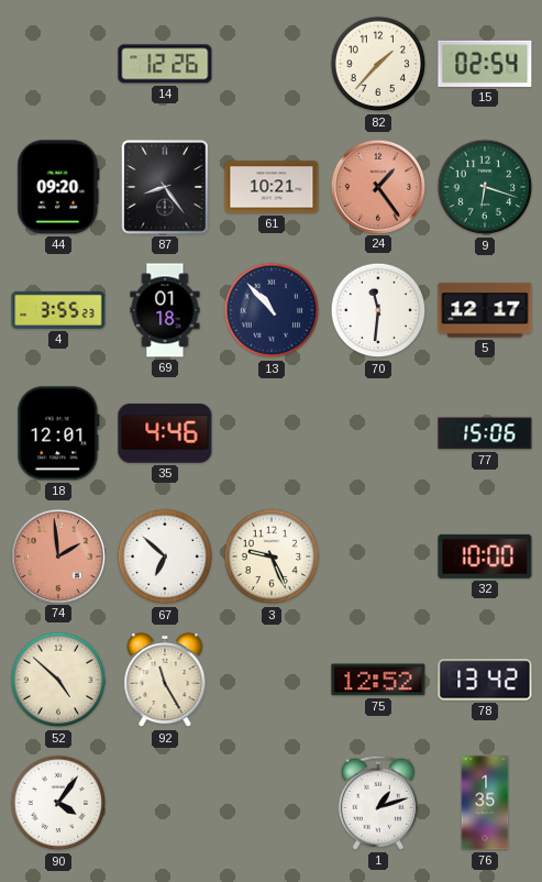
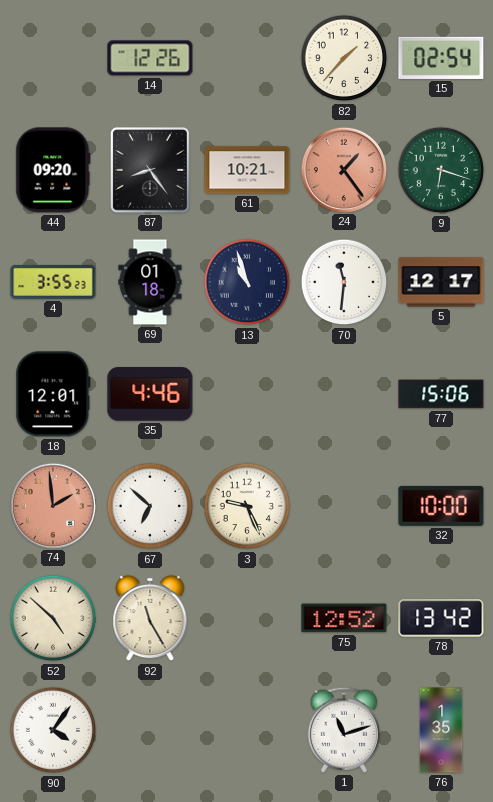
13: 10:53 -> 10:57 (247, 282)
1: 1:12 -> 11:12 (344, 730)
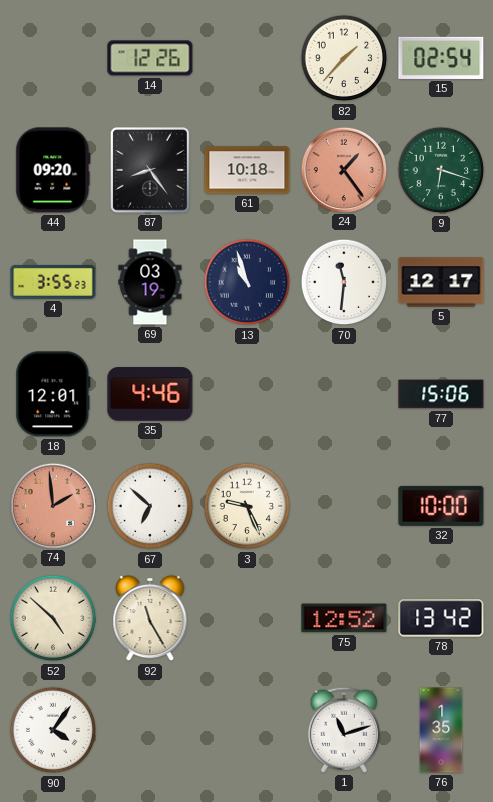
61: 10:21 -> 10:18 (247, 170)
69: 01:18 -> 03:19 (150, 282)
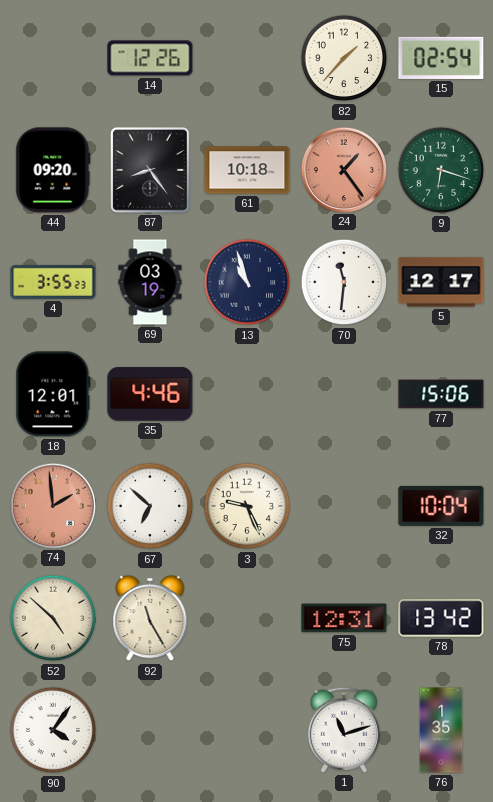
32: 10:00 -> 10:04 (441, 506)
75: 12:52 -> 12:31 (344, 618)
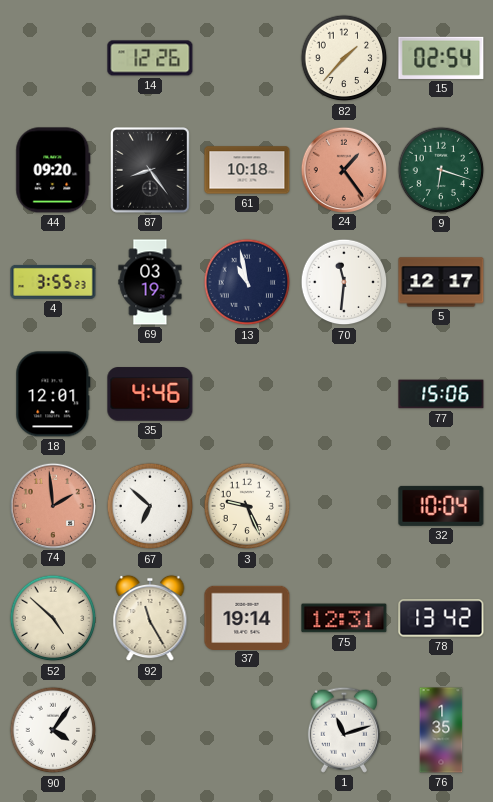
13: 10:57 -> 10:58 (247, 282)
37: none -> 19:14 (247, 617)
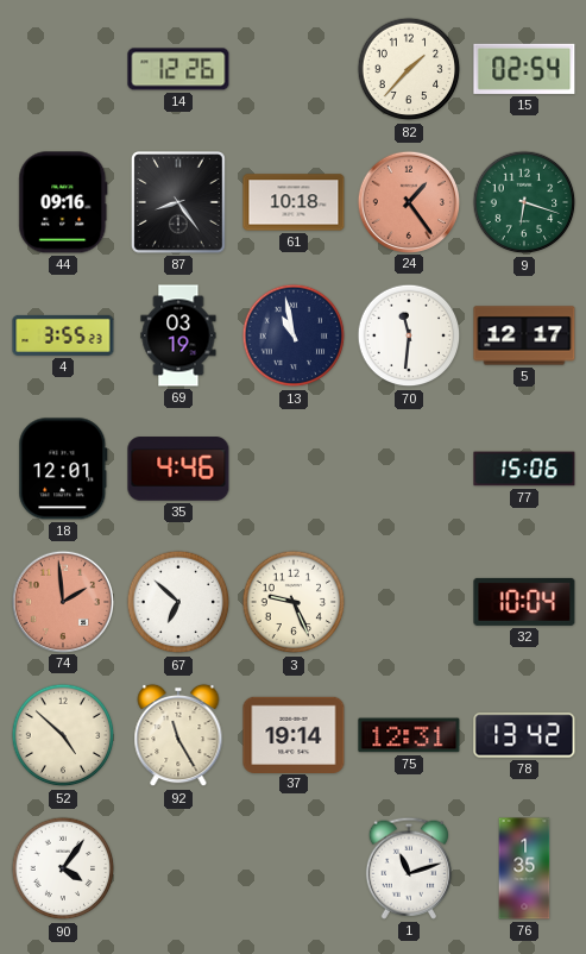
44: 09:20 -> 09:16 (63, 202)
